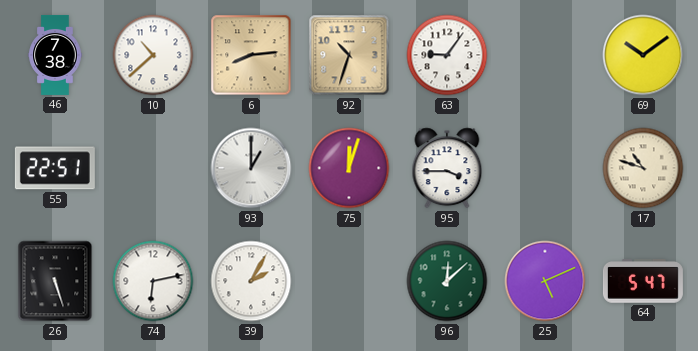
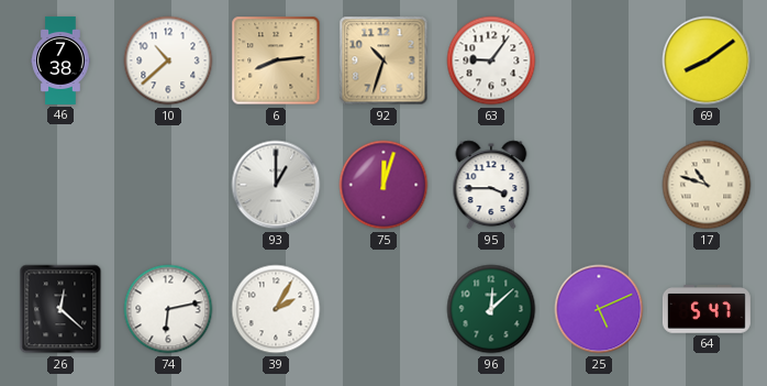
69: 10:09 -> 8:09 (707, 60)
55: 22:51 -> none (55, 168)
26: 5:27 -> 12:22 (60, 309)
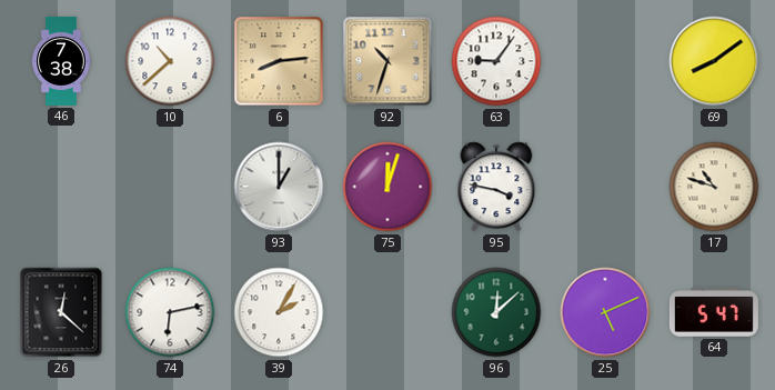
95: 3:45 -> 3:47 (496, 187)
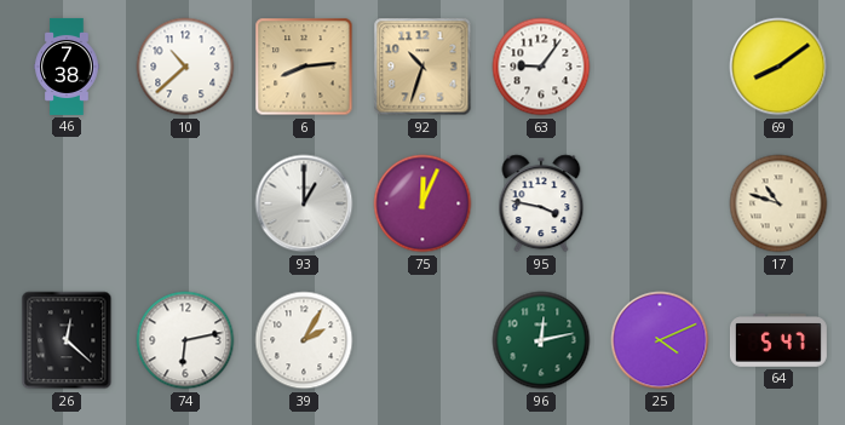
75: 12:03 -> 12:04 (422, 203)
96: 12:08 -> 12:13 (541, 340)
25: 5:11 -> 4:11 (660, 340)
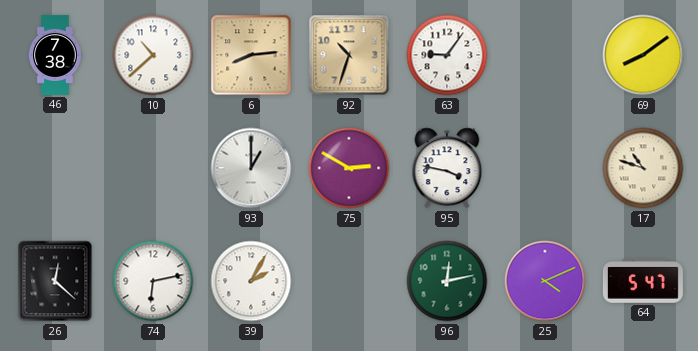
75: 12:04 -> 2:50 (349, 168)
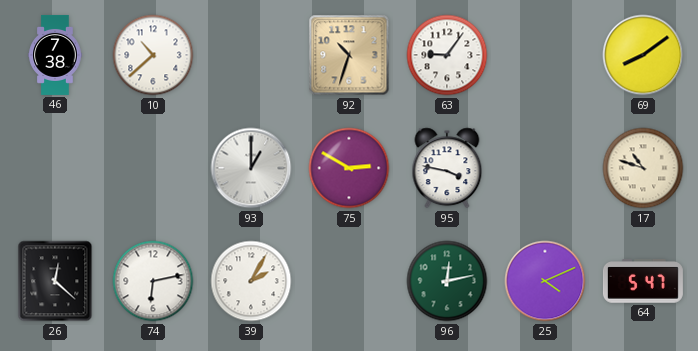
6: 8:14 -> none (251, 55)
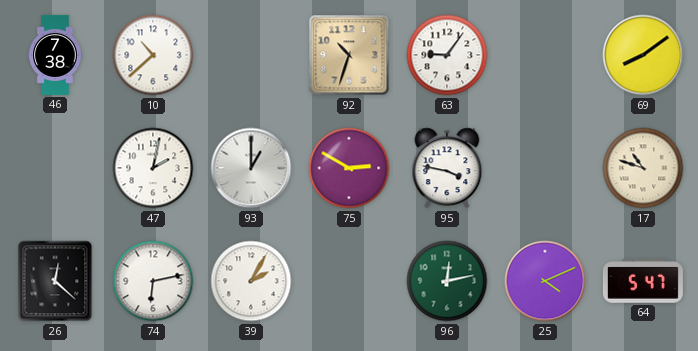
47: none -> 2:02 (153, 168)
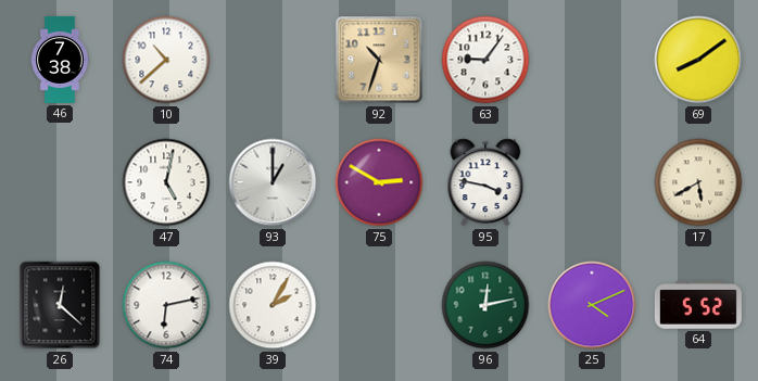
47: 2:02 -> 5:02 (166, 182)
17: 10:48 -> 5:40 (698, 182)
64: 5:47 -> 5:52 (698, 305)
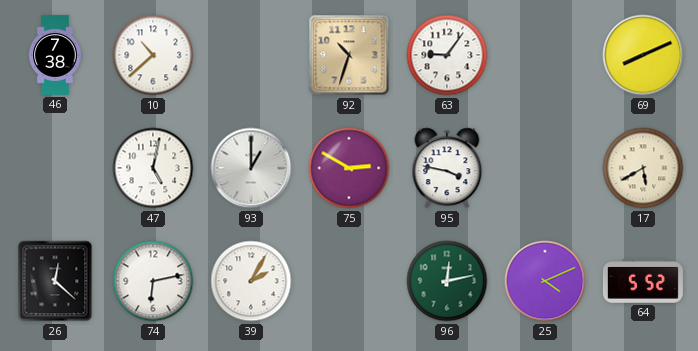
69: 8:09 -> 8:11 (643, 55)
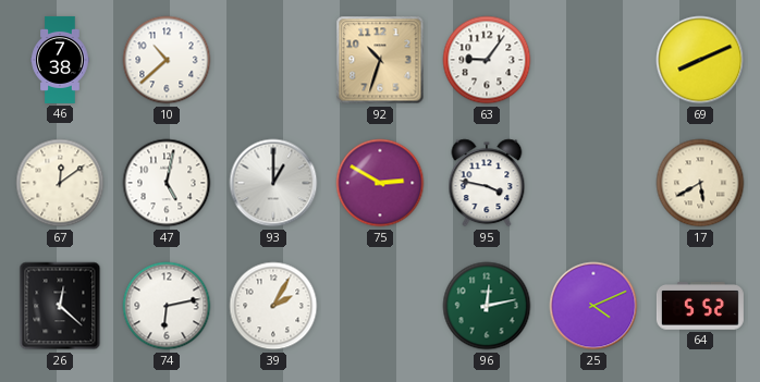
67: none -> 12:09 (60, 183)
